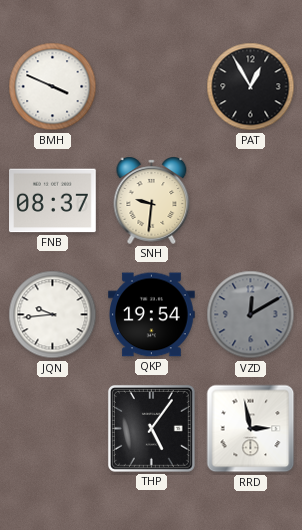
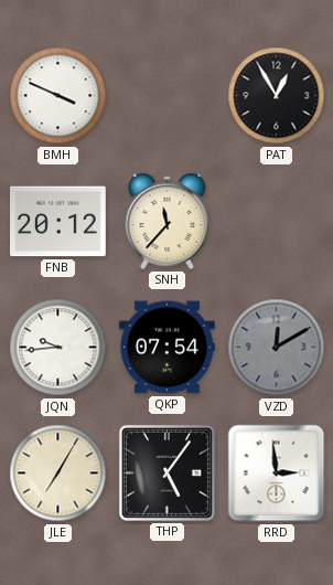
FNB: 08:37 -> 20:12 (58, 222)
SNH: 9:31 -> 11:37 (168, 221)
QKP: 19:54 -> 07:54 (168, 348)
JLE: none -> 7:05 (58, 474)
RRD: 2:58 -> 2:59 (277, 474)
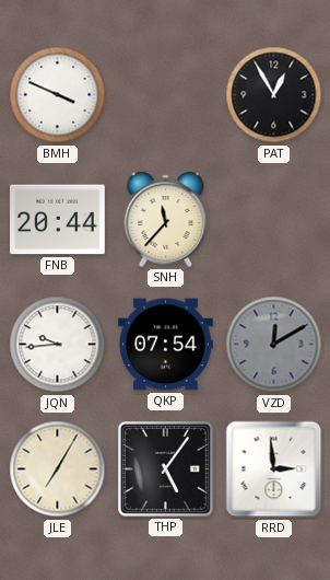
FNB: 20:12 -> 20:44 (58, 220)
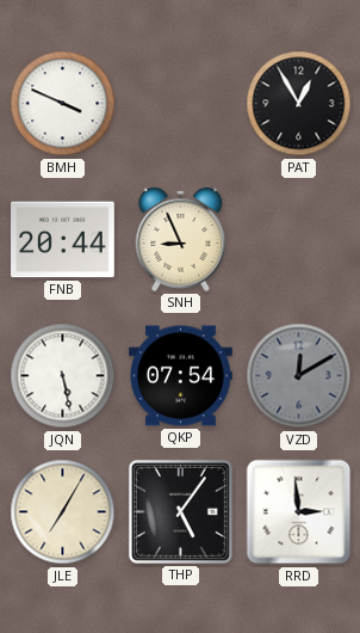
SNH: 11:37 -> 8:56 (181, 239)
JQN: 9:44 -> 5:28 (63, 376)
